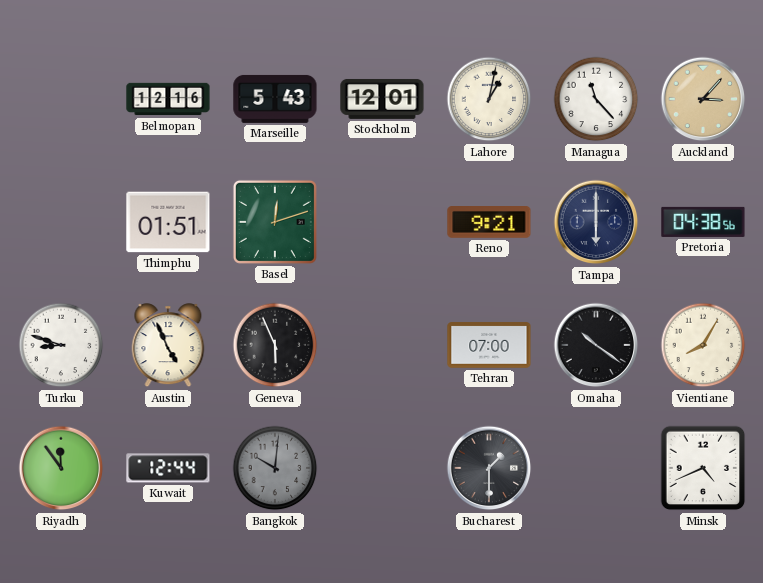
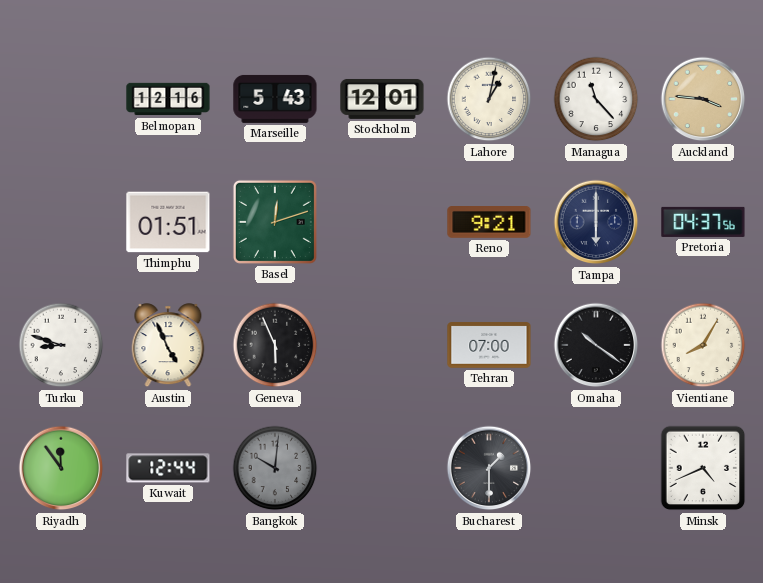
Auckland: 3:07 -> 3:46 (703, 99)
Pretoria: 04:38 -> 04:37 (703, 222)
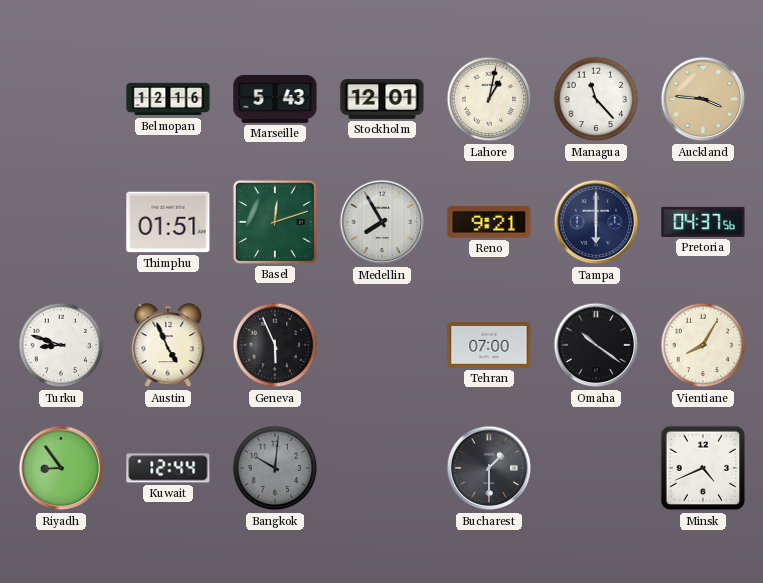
Medellin: none -> 7:55 (382, 222)
Riyadh: 11:54 -> 8:54 (61, 468)
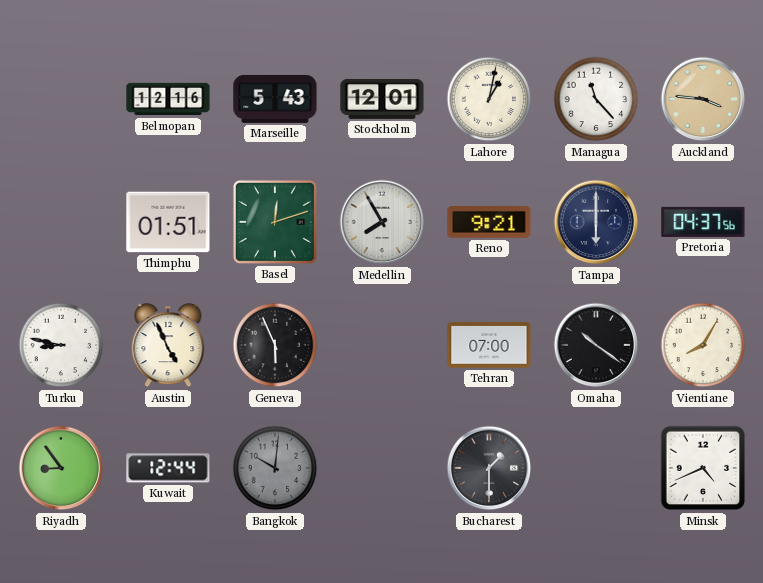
Turku: 8:48 -> 8:47 (61, 345)
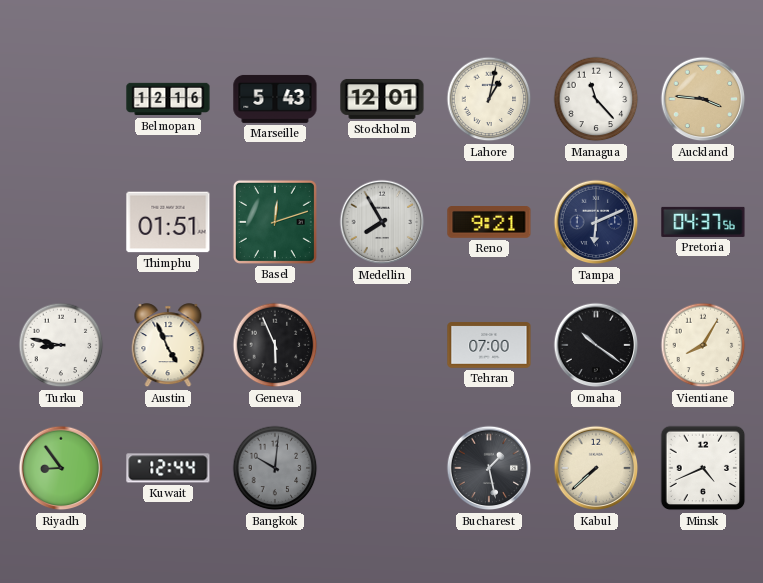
Tampa: 6:00 -> 6:11 (596, 222)
Bucharest: 1:30 -> 1:28 (489, 468)
Kabul: none -> 7:38 (596, 468)
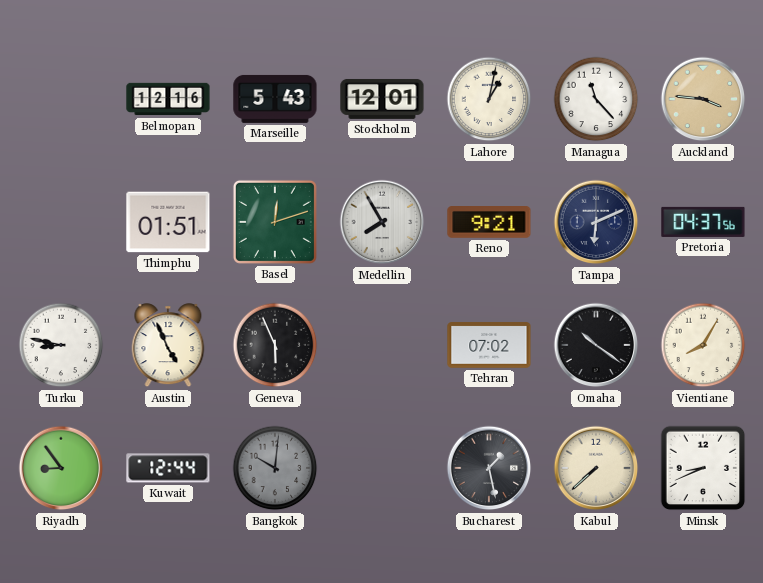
Tehran: 07:00 -> 07:02 (489, 345)
Minsk: 4:41 -> 8:41 (703, 468)
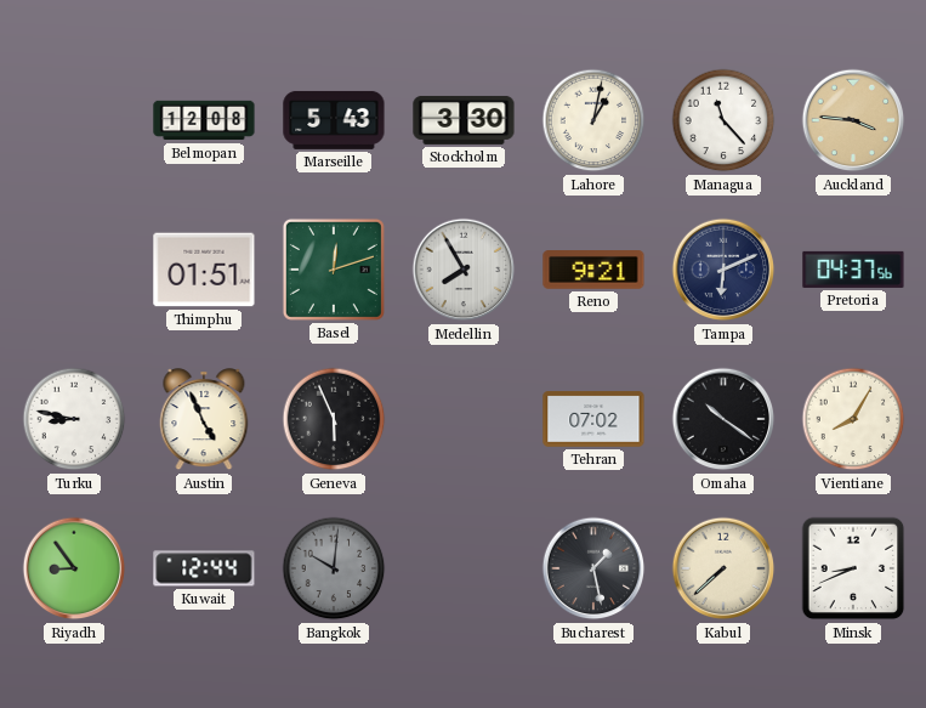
Belmopan: 12:16 -> 12:08 (204, 120)
Stockholm: 12:01 -> 3:30 (464, 120)
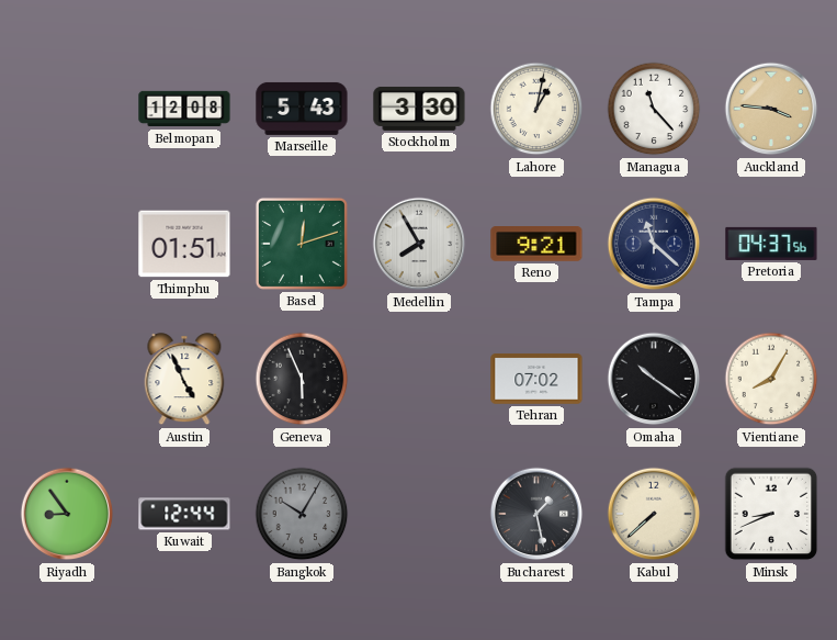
Tampa: 6:11 -> 11:22 (654, 244)
Turku: 8:47 -> none (74, 419)
Bangkok: 10:01 -> 10:05 (302, 514)
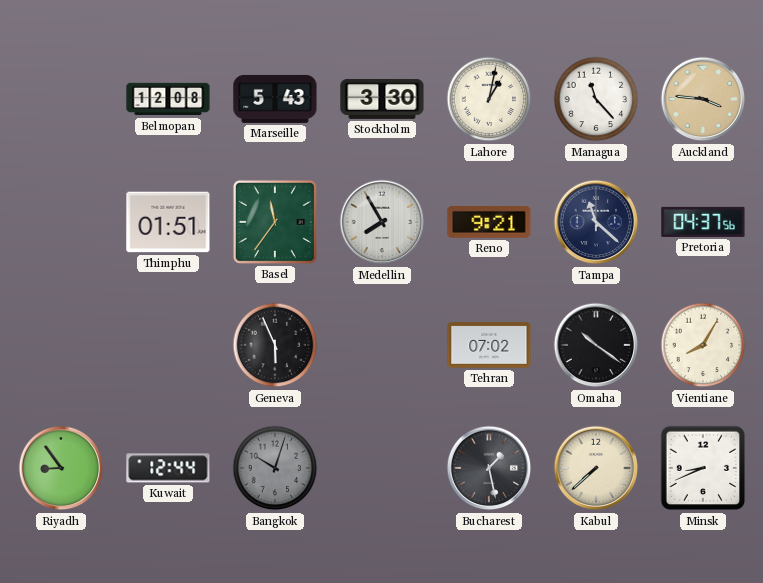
Basel: 12:12 -> 11:36 (275, 222)
Austin: 4:56 -> none (184, 380)
Bangkok: 10:05 -> 10:03 (275, 468)
